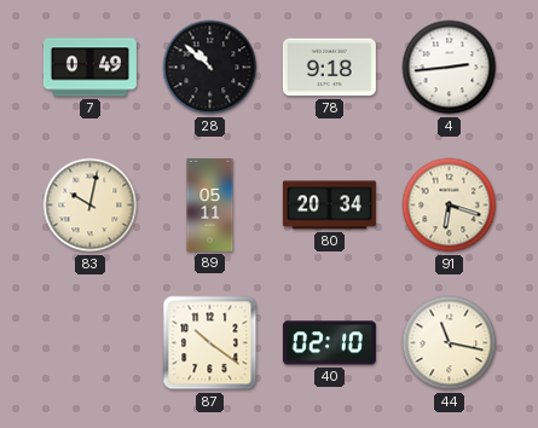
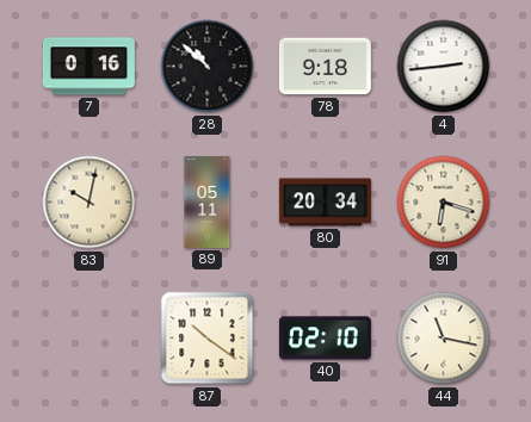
7: 0:49 -> 0:16 (88, 67)
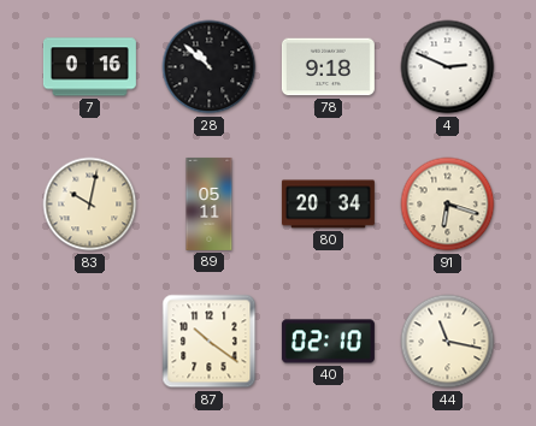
4: 2:44 -> 2:49 (448, 67)
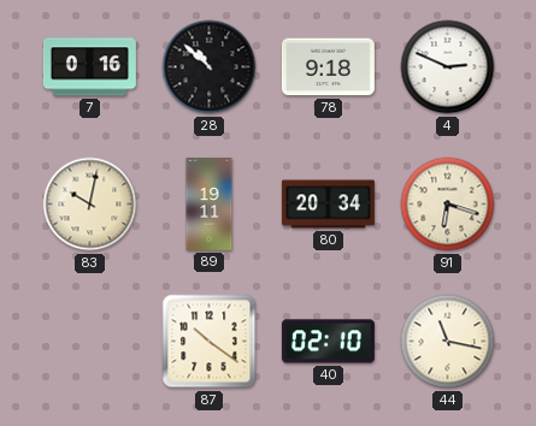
89: 05:11 -> 19:11 (210, 203)
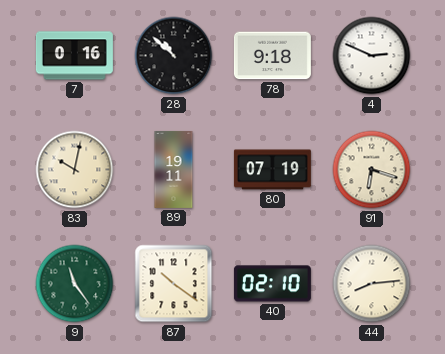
80: 20:34 -> 07:19 (272, 170)
9: none -> 11:24 (75, 284)
44: 11:17 -> 8:14 (372, 284)
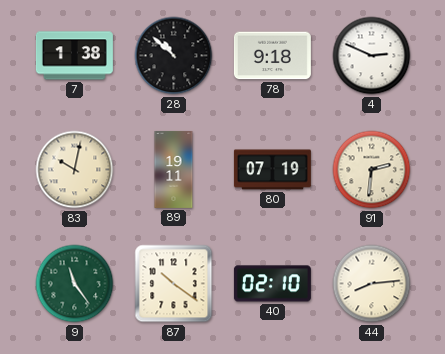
7: 0:16 -> 1:38 (74, 56)
91: 6:18 -> 2:31 (372, 170)
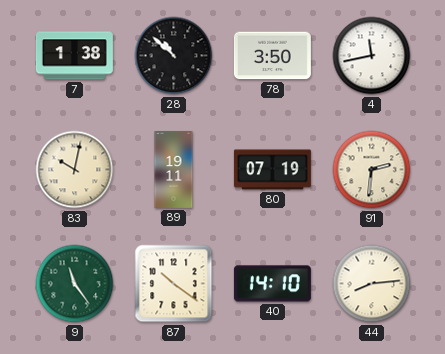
78: 9:18 -> 3:50 (272, 56)
4: 2:49 -> 11:43 (372, 56)
40: 02:10 -> 14:10 (272, 284)
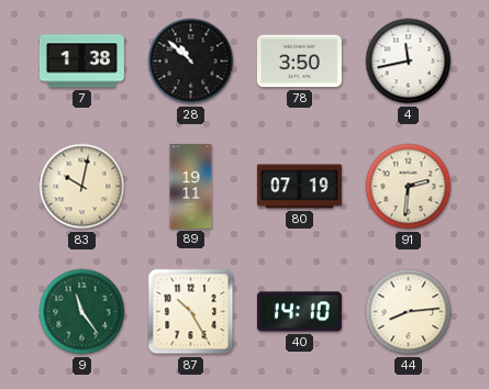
87: 10:21 -> 10:25 (191, 312)
